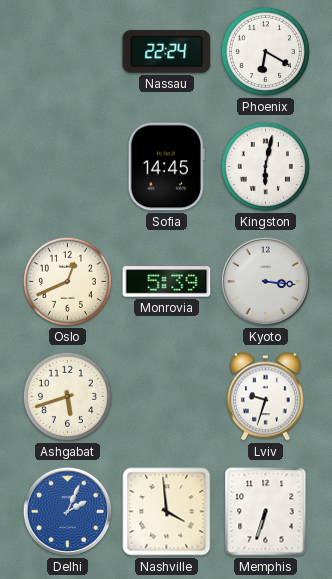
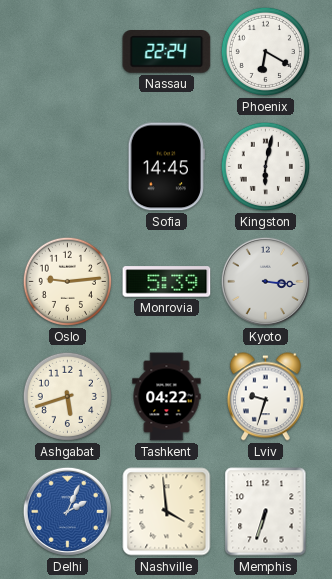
Oslo: 12:41 -> 9:14 (67, 281)
Tashkent: none -> 04:22 (167, 397)
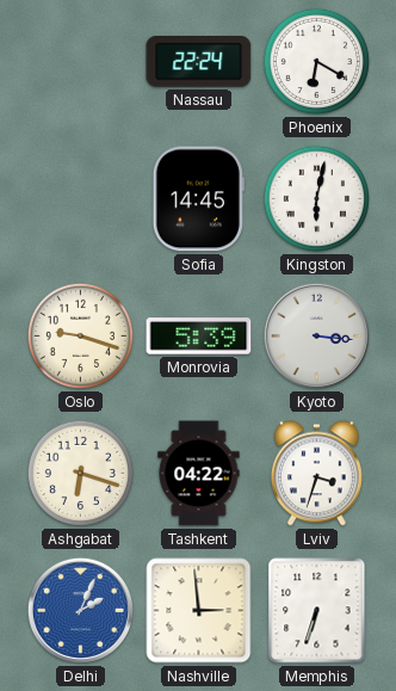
Oslo: 9:14 -> 9:18 (80, 335)
Ashgabat: 5:42 -> 6:18 (80, 473)
Lviv: 9:33 -> 3:33 (316, 474)
Nashville: 3:59 -> 2:59 (199, 611)
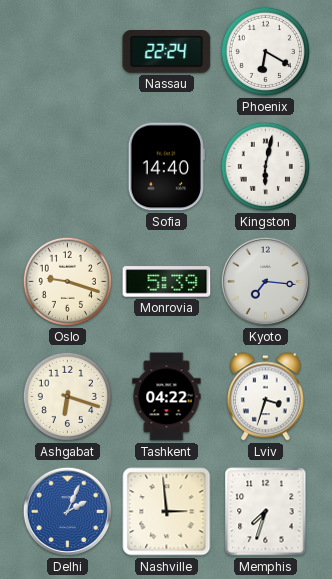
Sofia: 14:45 -> 14:40 (166, 167)
Kyoto: 3:16 -> 7:16 (265, 281)
Memphis: 6:33 -> 7:33 (266, 512)
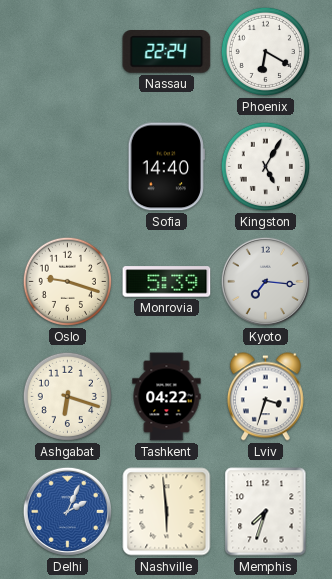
Kingston: 6:02 -> 5:05 (265, 166)
Nashville: 2:59 -> 5:59 (167, 512)
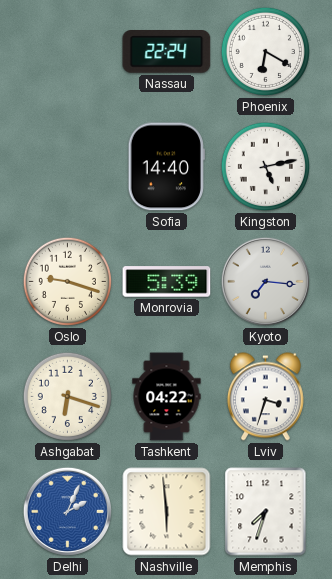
Kingston: 5:05 -> 5:13 (265, 166)
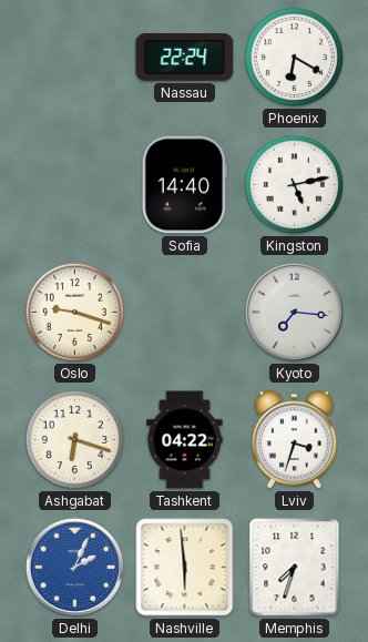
Monrovia: 5:39 -> none (167, 282)
